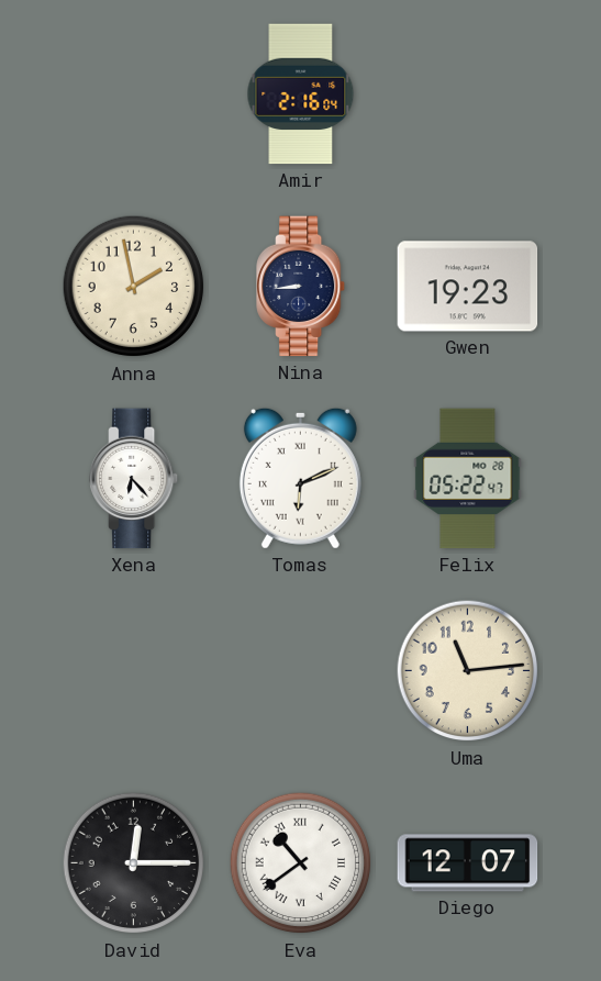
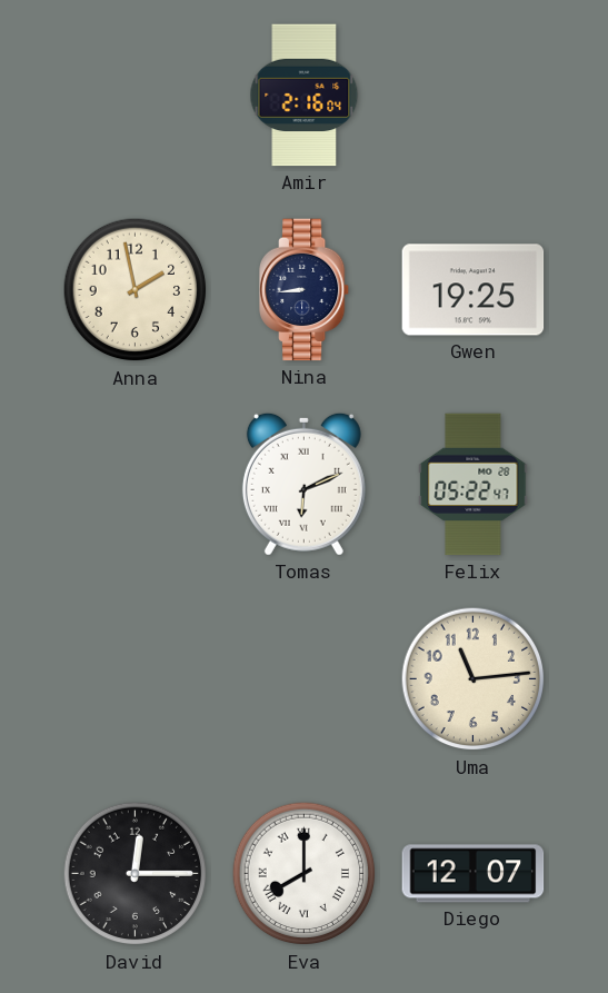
Gwen: 19:23 -> 19:25 (474, 290)
Xena: 6:23 -> none (135, 479)
Eva: 10:39 -> 8:00 (305, 874)
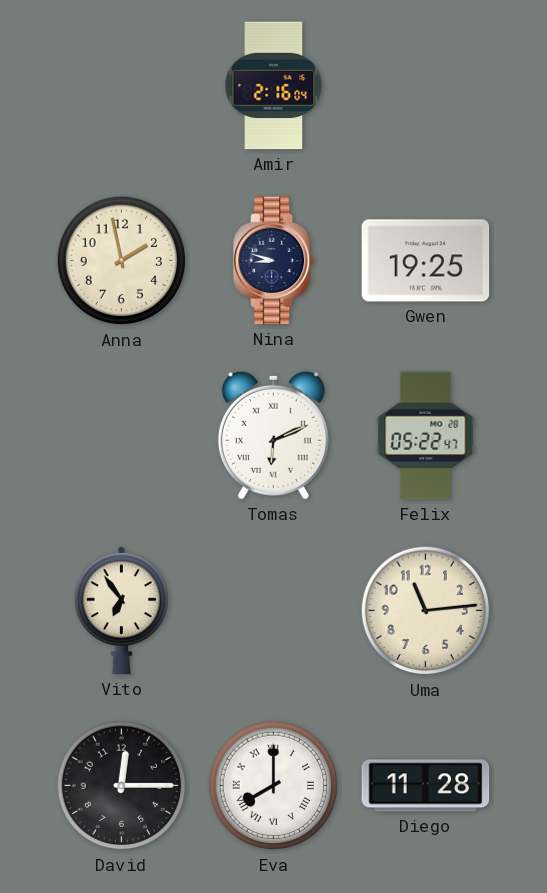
Nina: 8:44 -> 8:48 (275, 261)
Vito: none -> 6:54 (121, 611)
Diego: 12:07 -> 11:28 (426, 786)
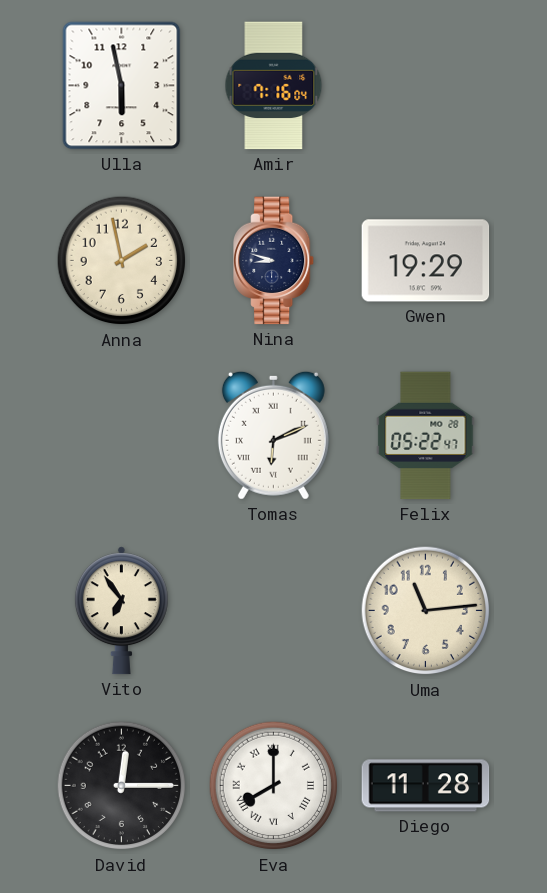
Ulla: none -> 5:58 (122, 86)
Amir: 2:16 -> 7:16 (274, 86)
Gwen: 19:25 -> 19:29 (426, 261)
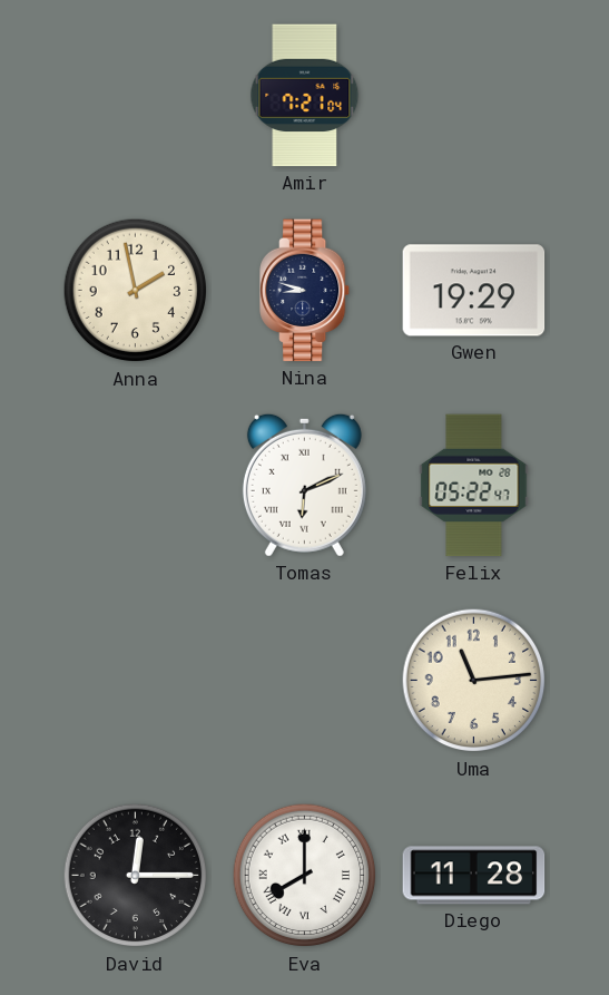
Ulla: 5:58 -> none (122, 86)
Amir: 7:16 -> 7:21 (305, 96)
Vito: 6:54 -> none (121, 611)
